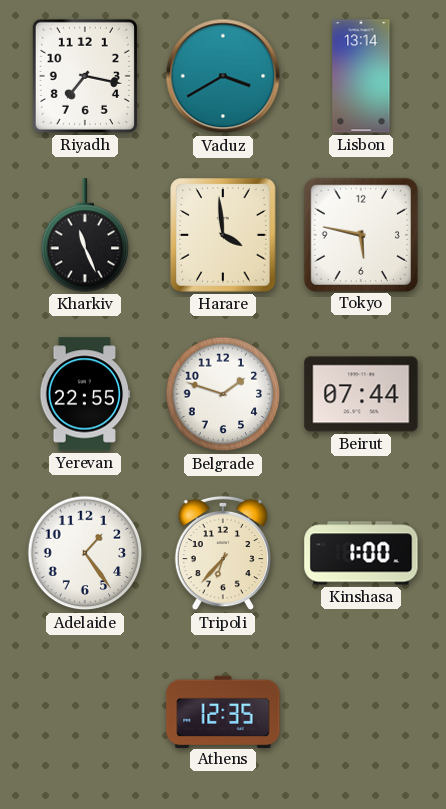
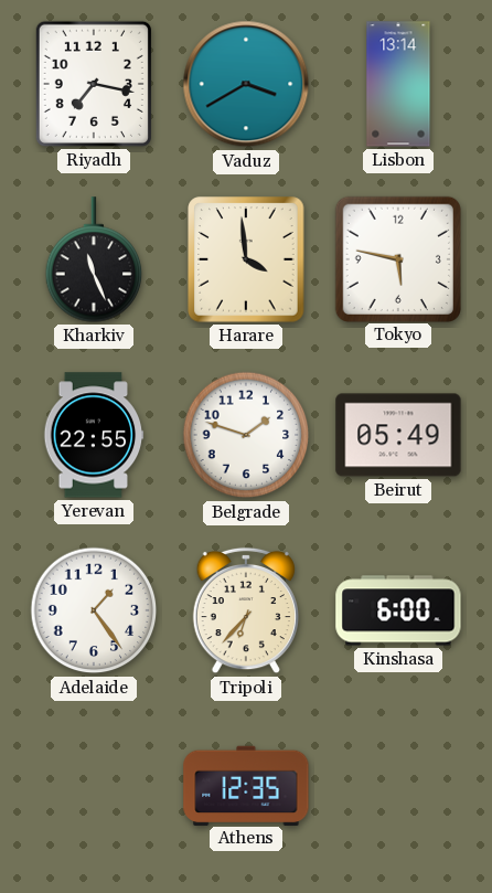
Beirut: 07:44 -> 05:49 (398, 435)
Kinshasa: 1:00 -> 6:00 (398, 610)
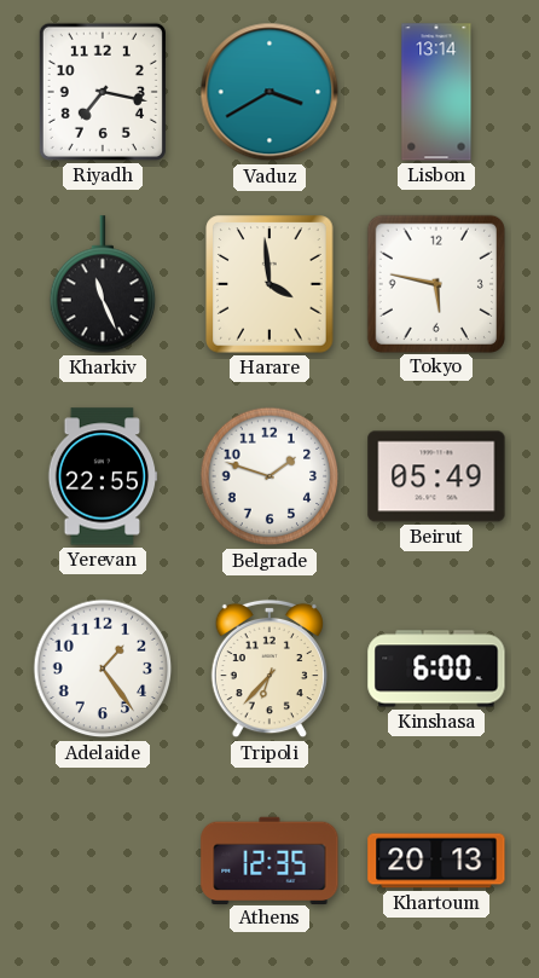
Khartoum: none -> 20:13 (436, 861)
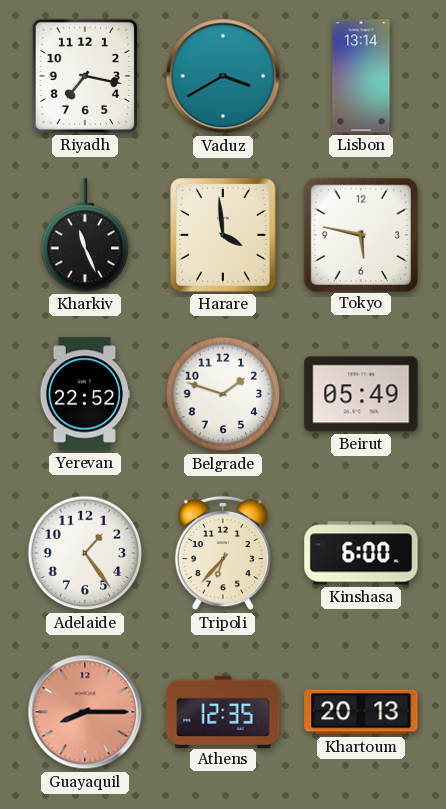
Yerevan: 22:55 -> 22:52 (85, 394)
Guayaquil: none -> 8:15 (85, 712)
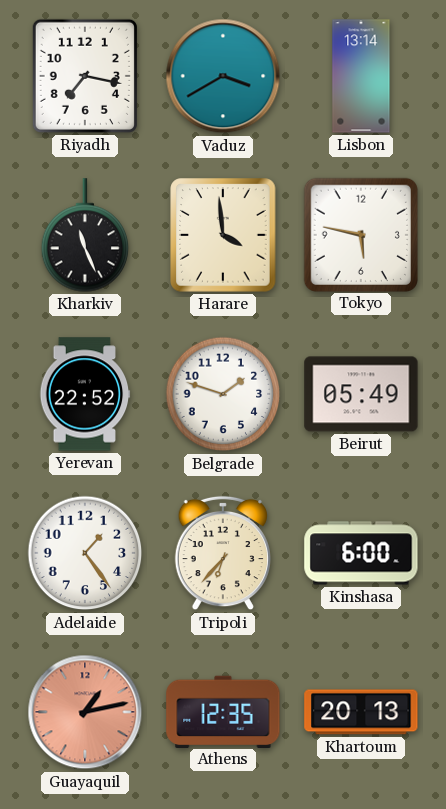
Guayaquil: 8:15 -> 1:13 (85, 712)
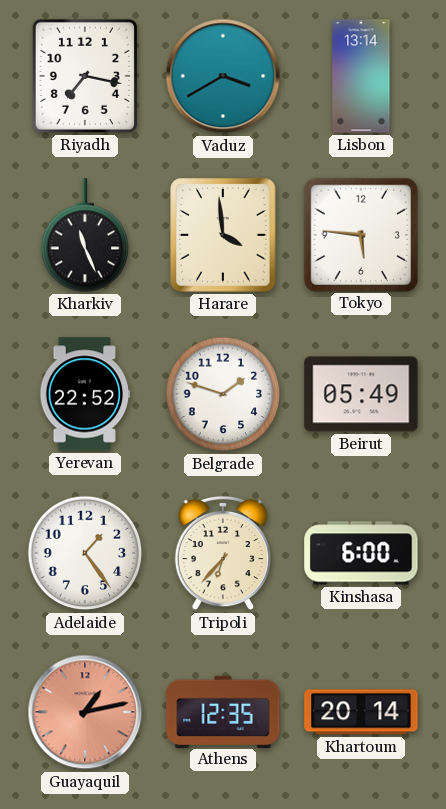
Tokyo: 5:47 -> 5:46 (360, 234)
Khartoum: 20:13 -> 20:14 (361, 712)
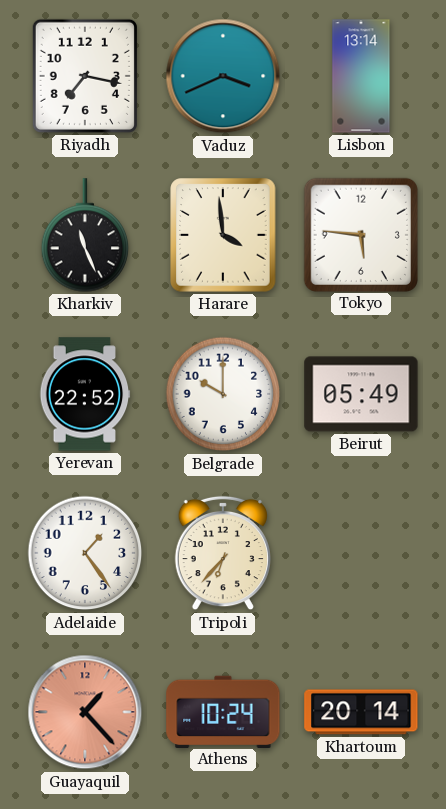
Vaduz: 3:40 -> 3:41 (223, 76)
Belgrade: 1:48 -> 10:00 (223, 394)
Kinshasa: 6:00 -> none (361, 553)
Guayaquil: 1:13 -> 1:23 (85, 712)
Athens: 12:35 -> 10:24 (223, 711)
